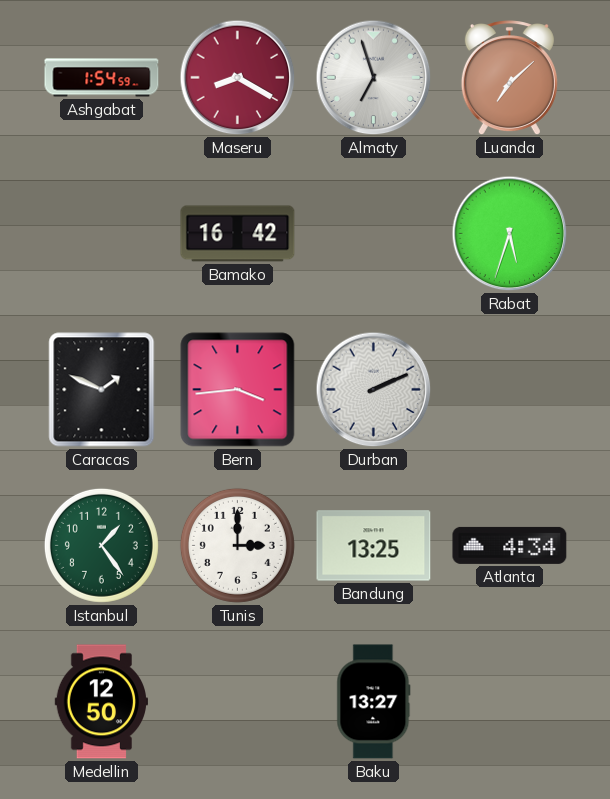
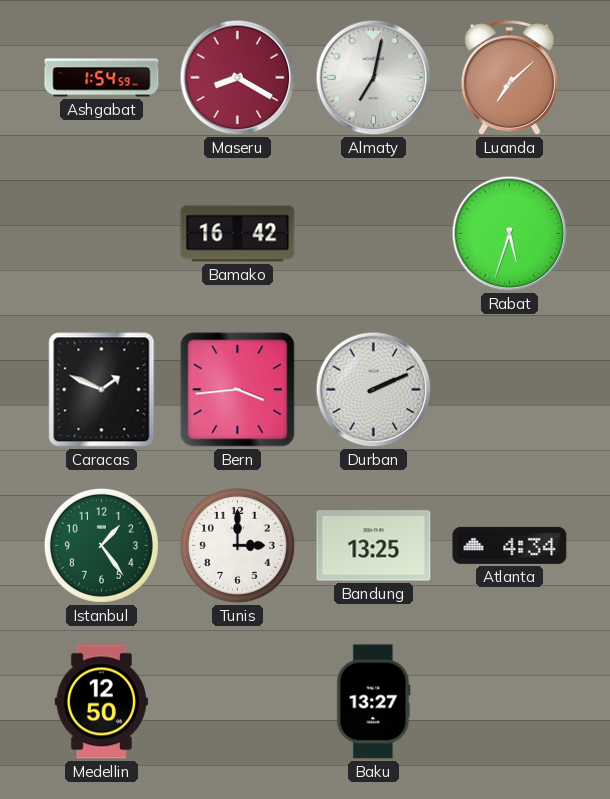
Almaty: 6:57 -> 7:02 (374, 78)
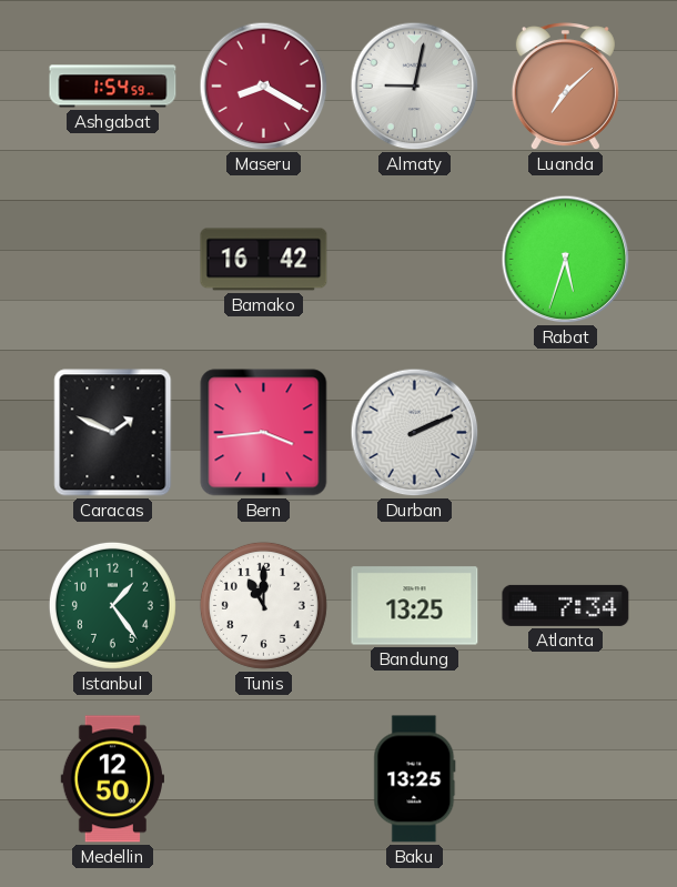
Almaty: 7:02 -> 9:02 (415, 87)
Tunis: 3:00 -> 11:00 (263, 605)
Atlanta: 4:34 -> 7:34 (566, 605)
Baku: 13:27 -> 13:25 (415, 779)
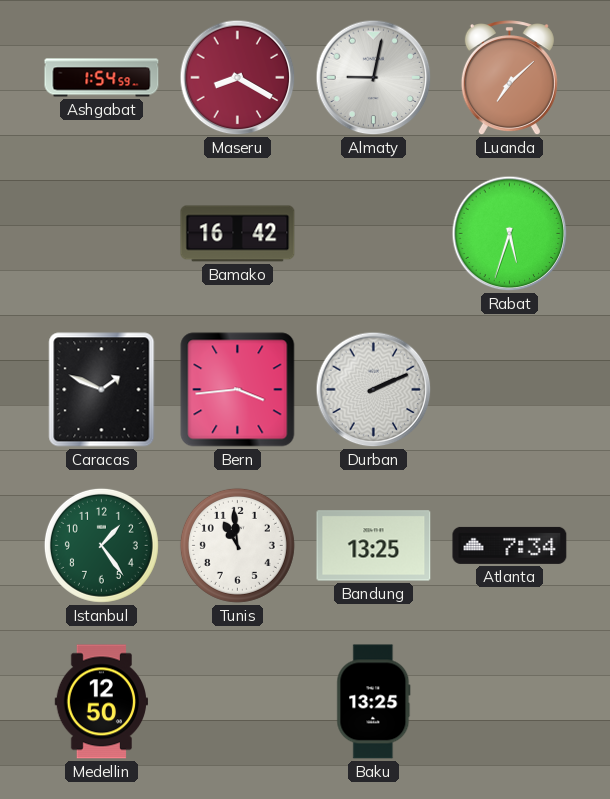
Tunis: 11:00 -> 10:59 (237, 545)
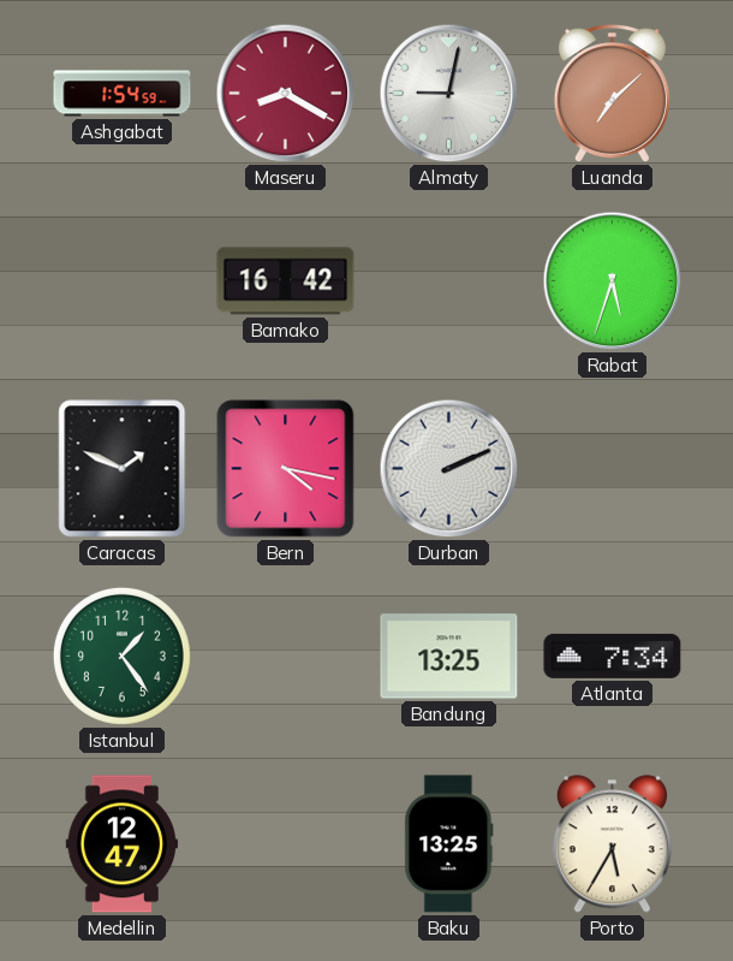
Bern: 3:44 -> 4:17 (286, 469)
Tunis: 10:59 -> none (237, 545)
Medellin: 12:50 -> 12:47 (121, 844)
Porto: none -> 5:35 (612, 844)
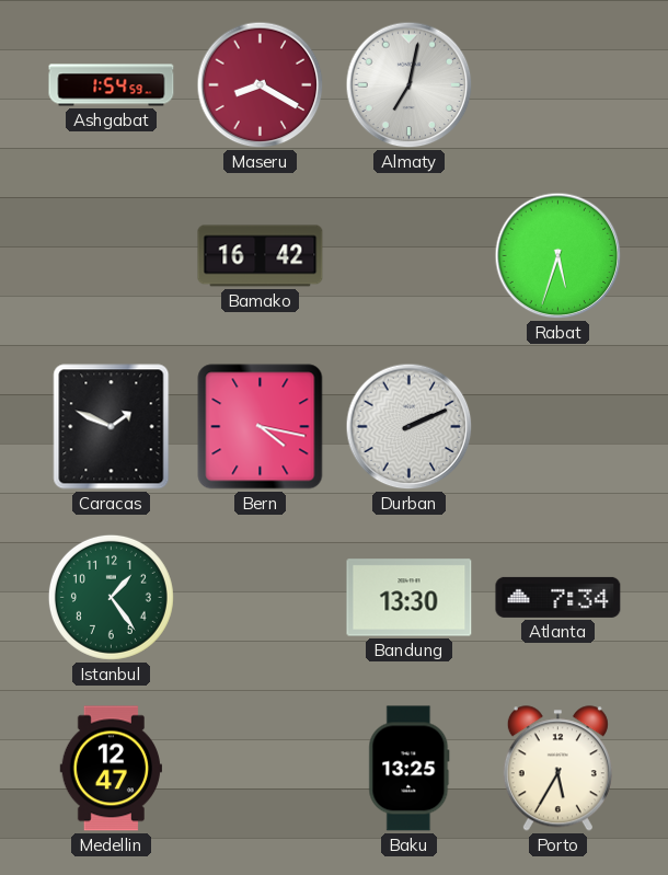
Almaty: 9:02 -> 7:02 (410, 85)
Luanda: 7:08 -> none (612, 94)
Bandung: 13:25 -> 13:30 (410, 598)
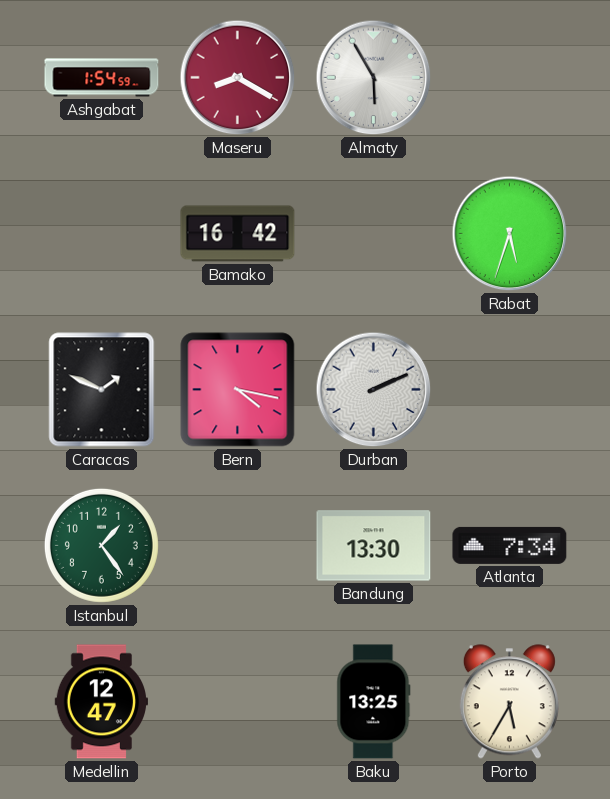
Almaty: 7:02 -> 5:55 (374, 78)
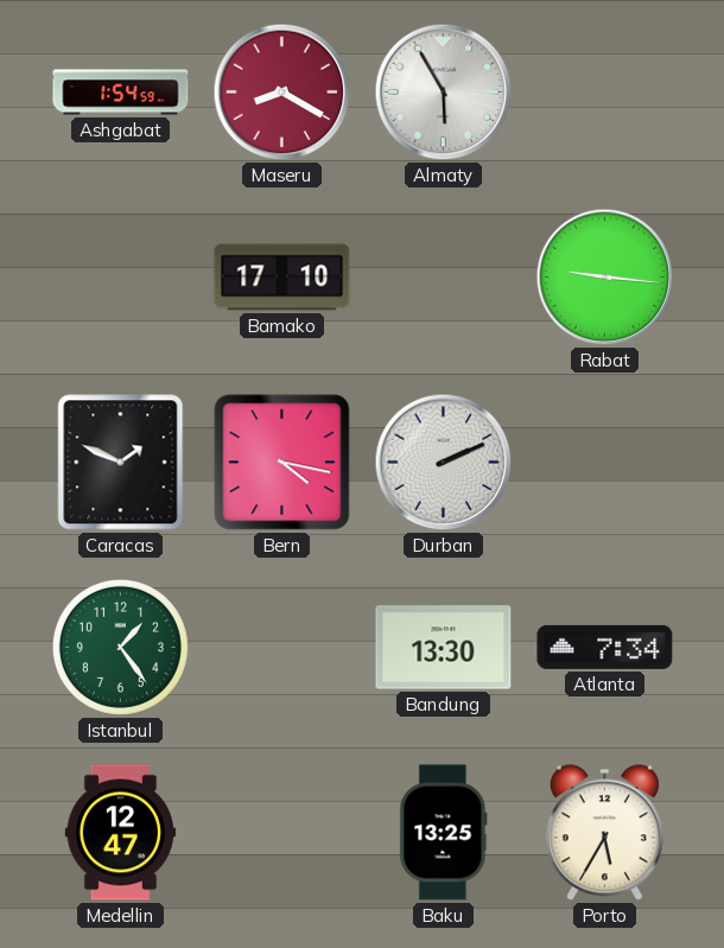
Bamako: 16:42 -> 17:10 (282, 278)
Rabat: 5:33 -> 9:16 (605, 278)
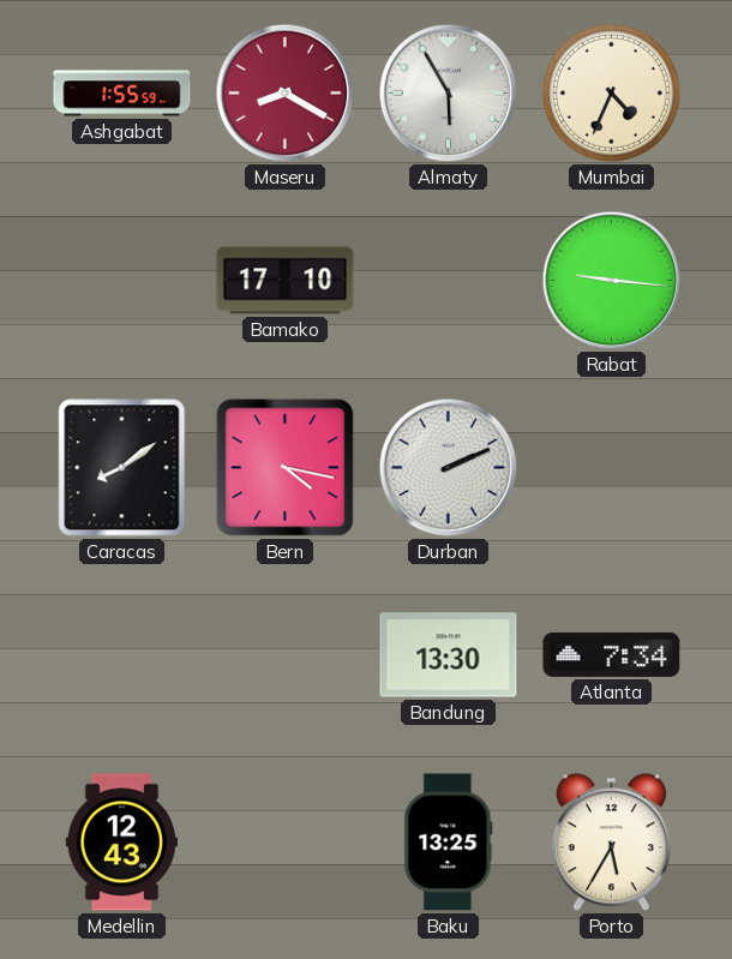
Ashgabat: 1:54 -> 1:55 (122, 94)
Mumbai: none -> 4:34 (611, 92)
Caracas: 1:49 -> 8:09 (122, 468)
Istanbul: 1:24 -> none (120, 647)
Medellin: 12:47 -> 12:43 (121, 843)
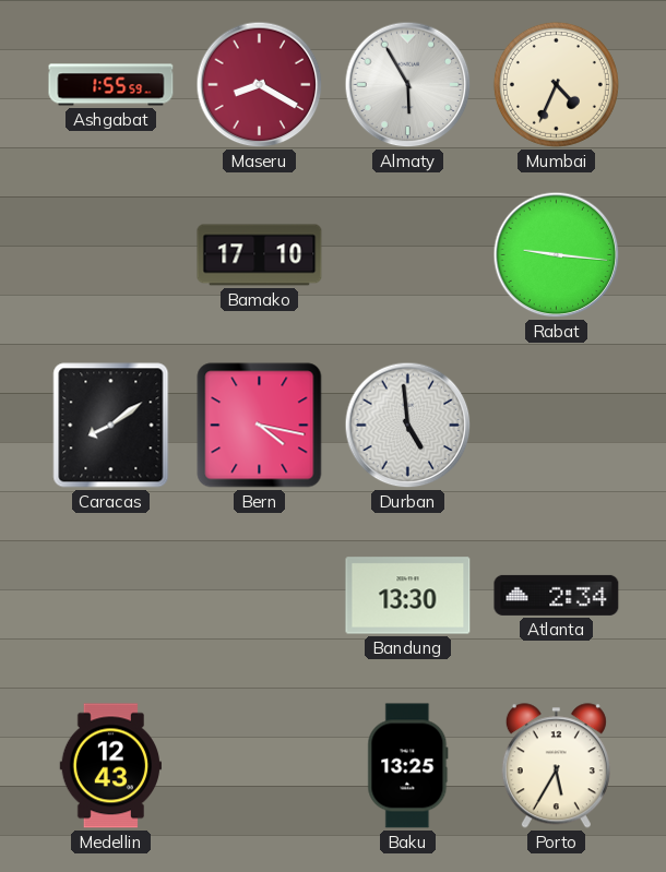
Durban: 2:11 -> 4:59 (408, 426)
Atlanta: 7:34 -> 2:34 (557, 595)
